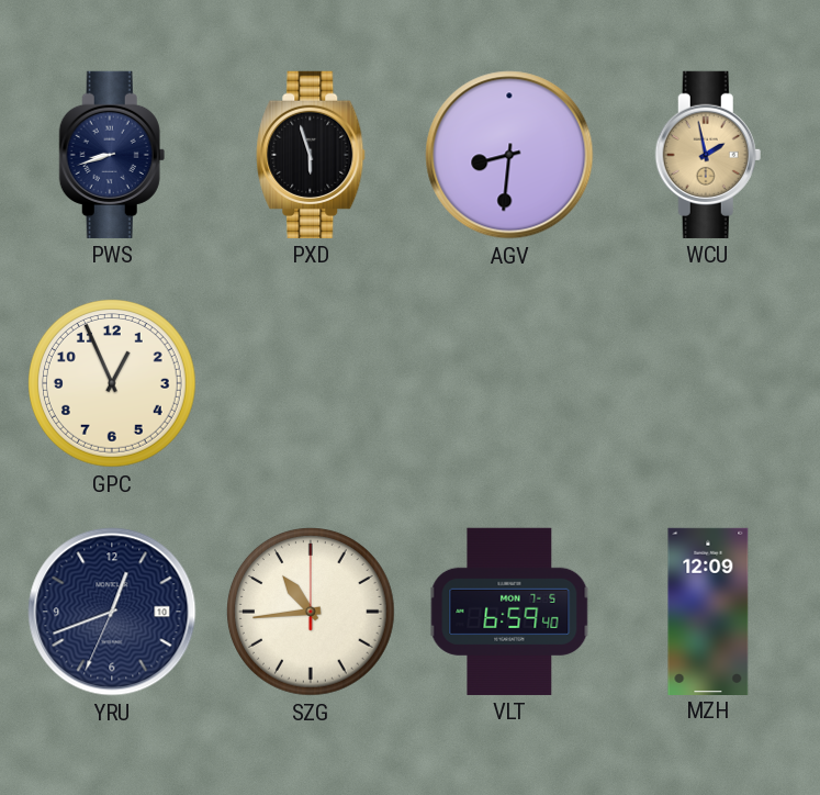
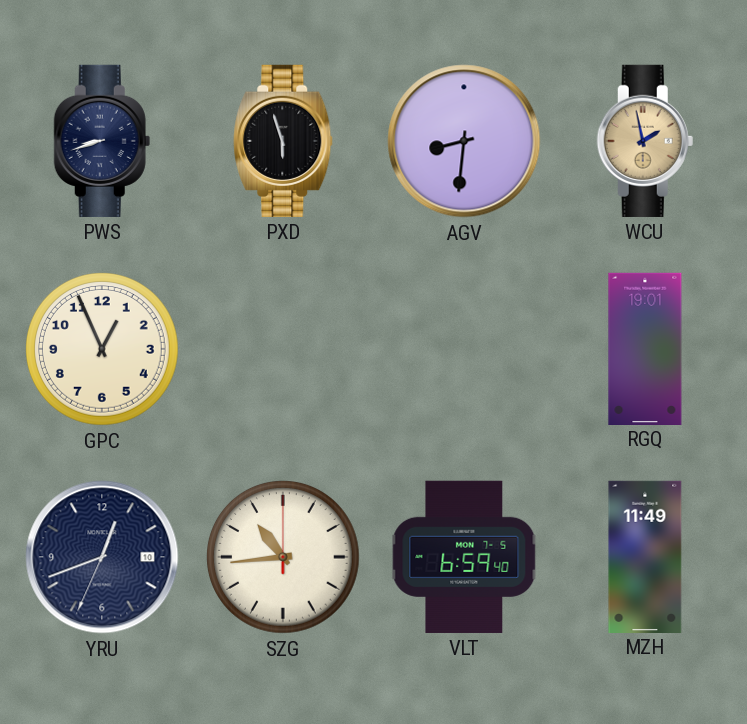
RGQ: none -> 19:01 (645, 348)
MZH: 12:09 -> 11:49 (645, 556)
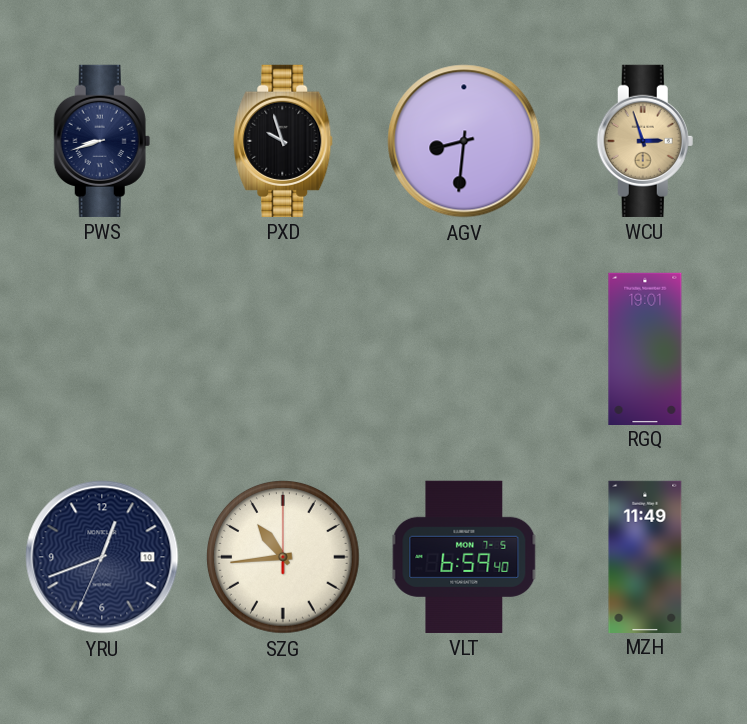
PXD: 5:57 -> 9:57 (283, 141)
WCU: 1:58 -> 2:57 (645, 141)
GPC: 12:56 -> none (103, 350)
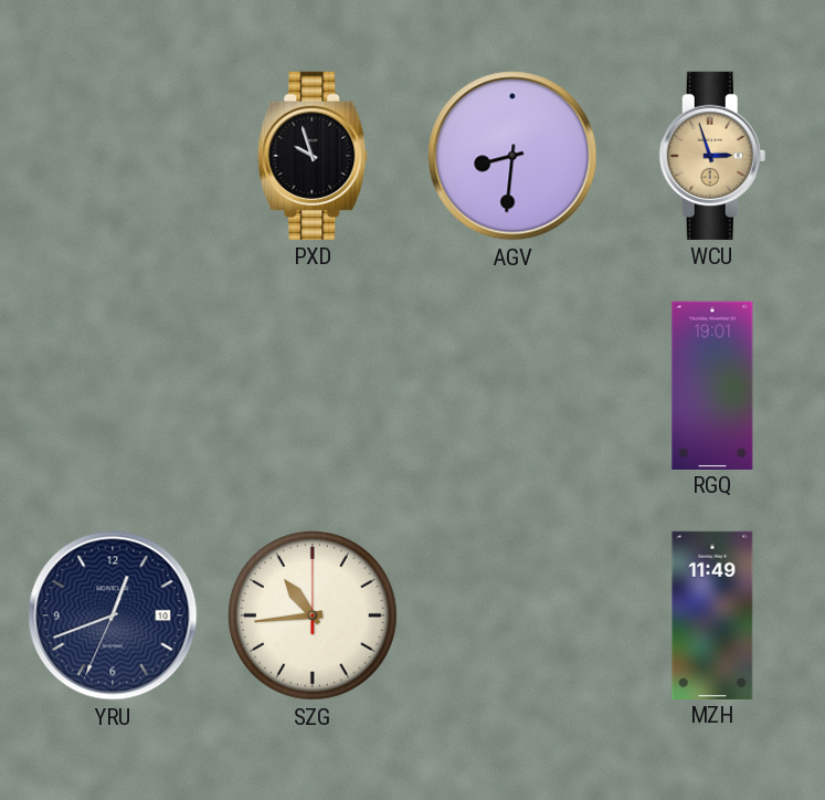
PWS: 8:42 -> none (102, 141)
VLT: 6:59 -> none (464, 557)
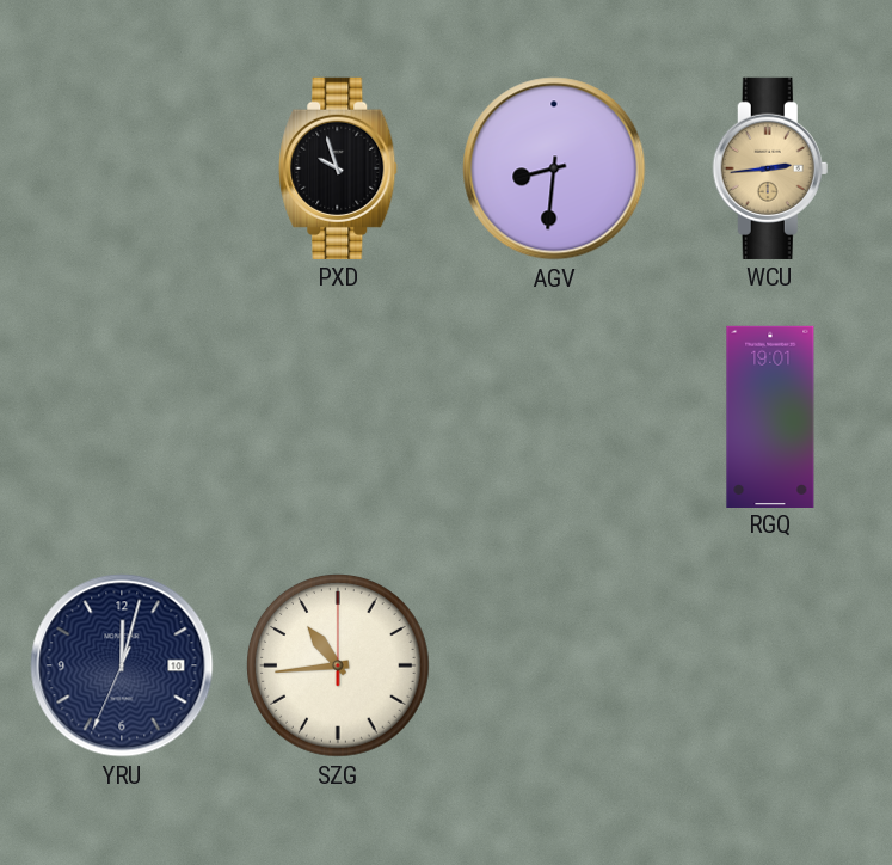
WCU: 2:57 -> 2:44 (770, 168)
YRU: 12:41 -> 12:02 (122, 665)
MZH: 11:49 -> none (712, 614)
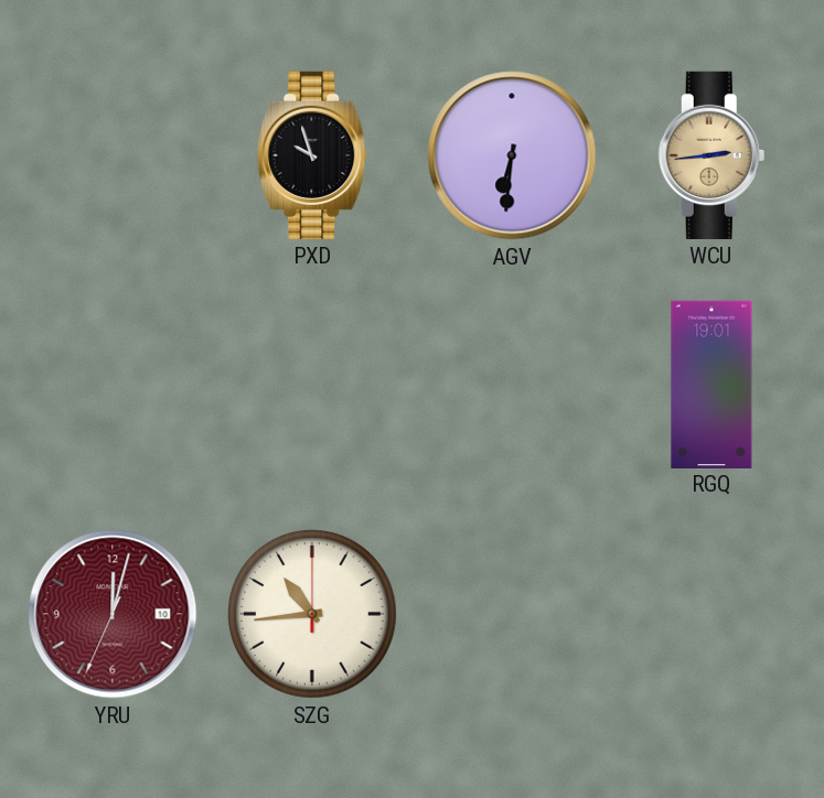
AGV: 8:31 -> 6:31 (512, 155)
YRU dial: navy -> burgundy (113, 614)
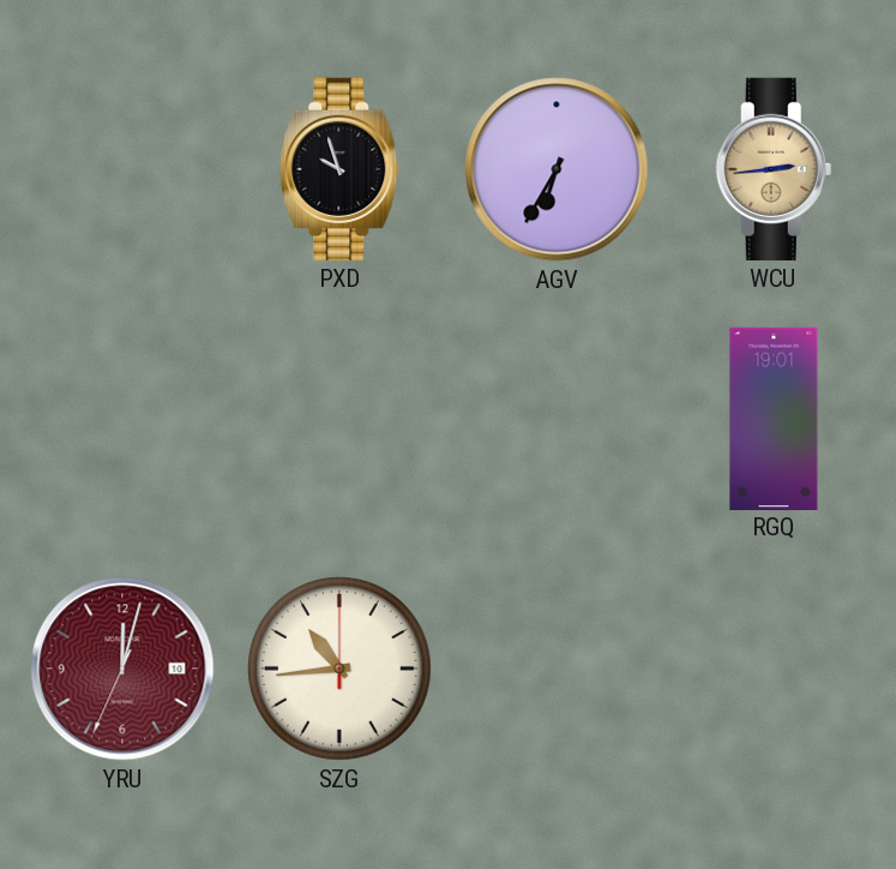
AGV: 6:31 -> 6:35 (557, 169)
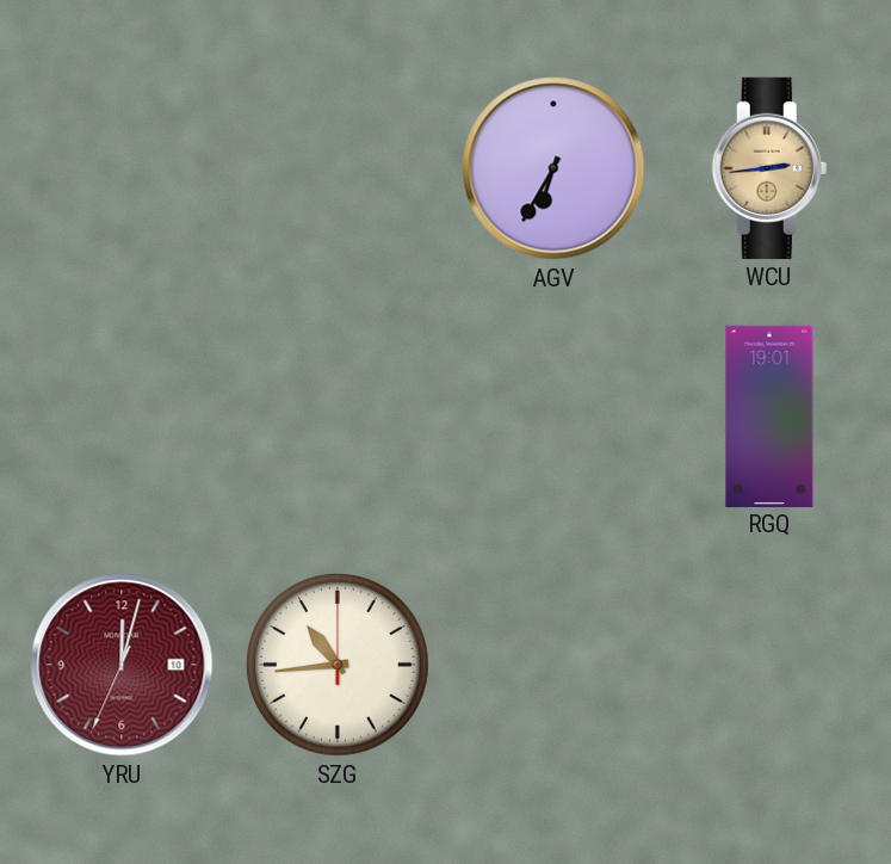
PXD: 9:57 -> none (339, 169)
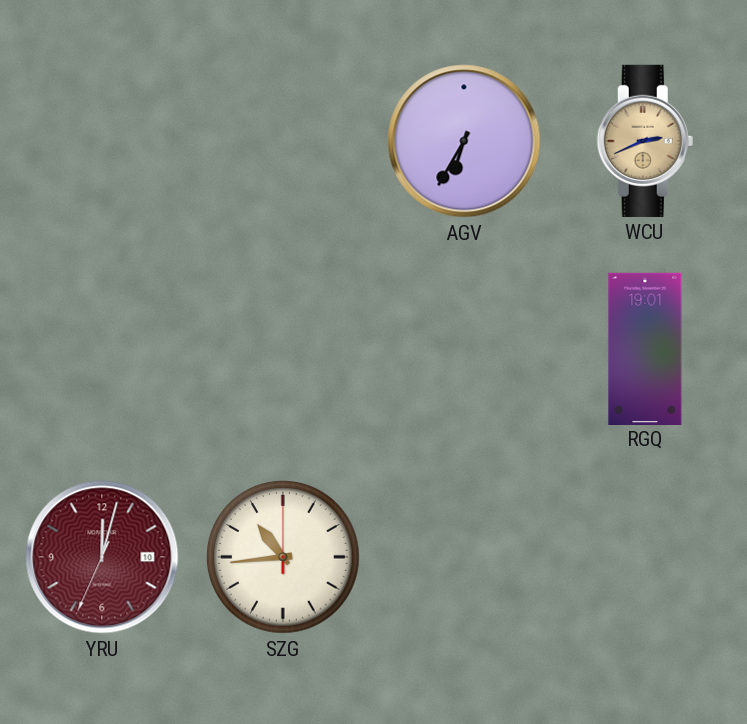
WCU: 2:44 -> 2:41 (645, 141)
